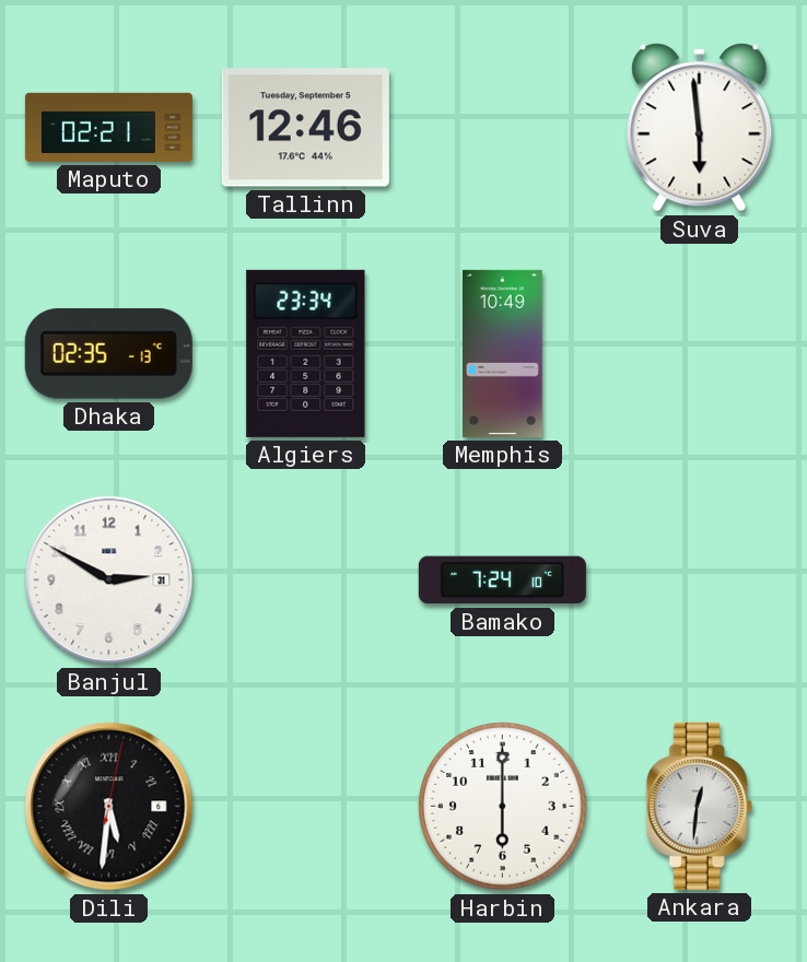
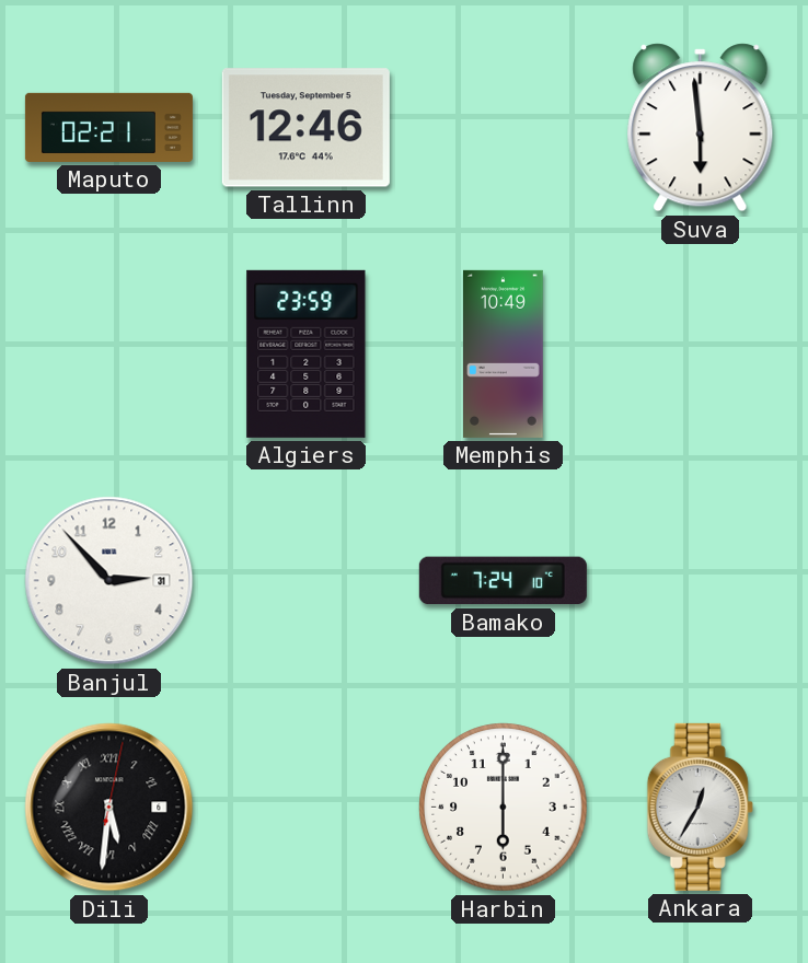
Dhaka: 02:35 -> none (108, 353)
Algiers: 23:34 -> 23:59 (307, 353)
Banjul: 2:50 -> 2:53 (109, 581)
Ankara: 12:31 -> 12:35 (700, 807)
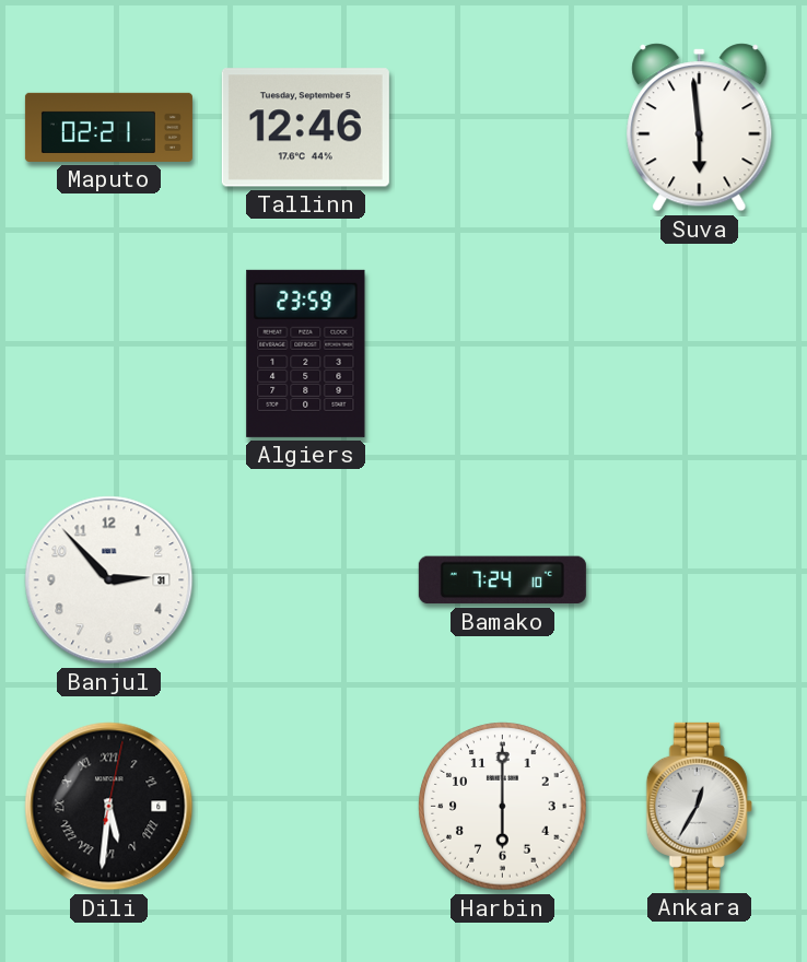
Memphis: 10:49 -> none (504, 353)
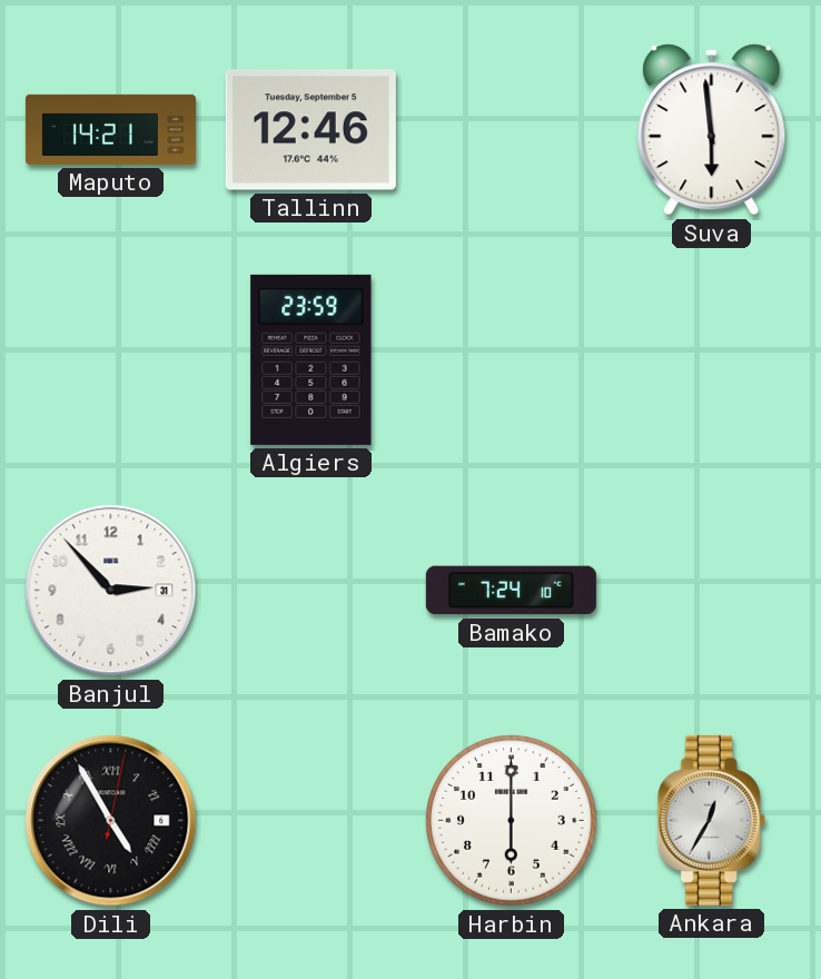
Maputo: 02:21 -> 14:21 (110, 129)
Dili: 5:31 -> 4:55 (111, 821)
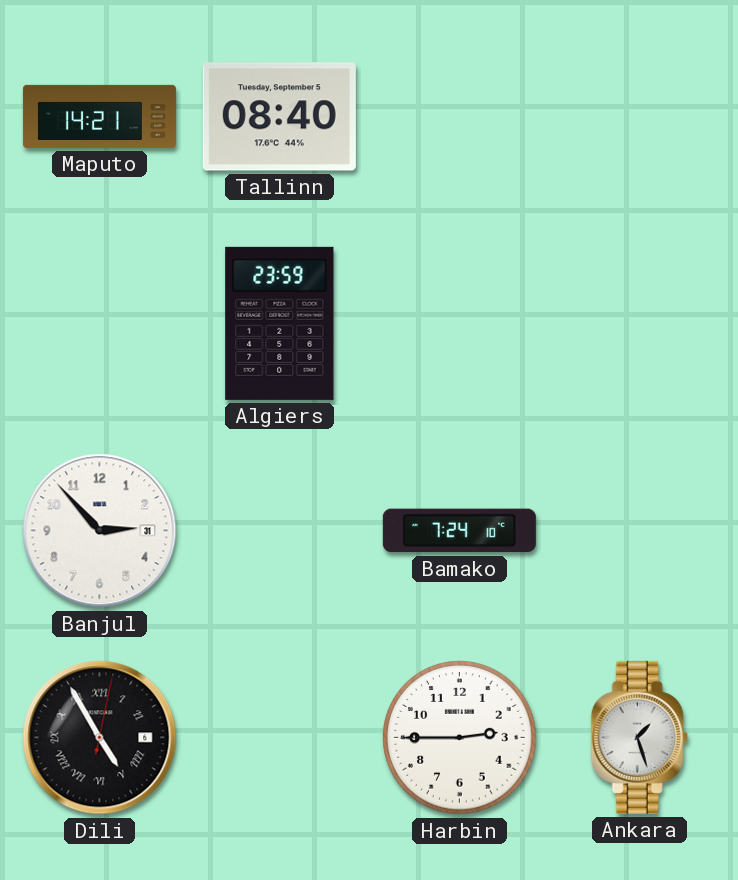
Tallinn: 12:46 -> 08:40 (279, 117)
Suva: 5:59 -> none (712, 130)
Harbin: 6:00 -> 2:45 (460, 738)
Ankara: 12:35 -> 1:27 (639, 737)
